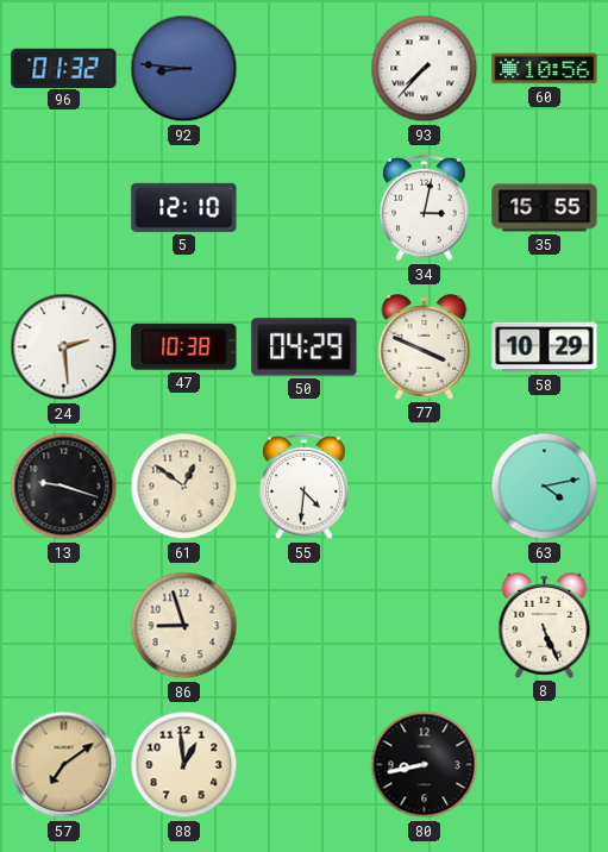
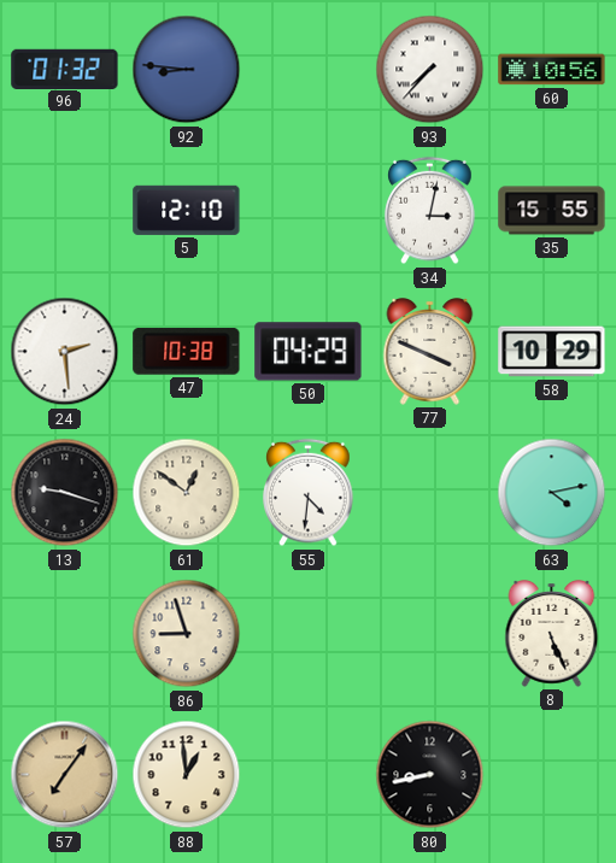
57: 7:09 -> 7:06 (65, 775)
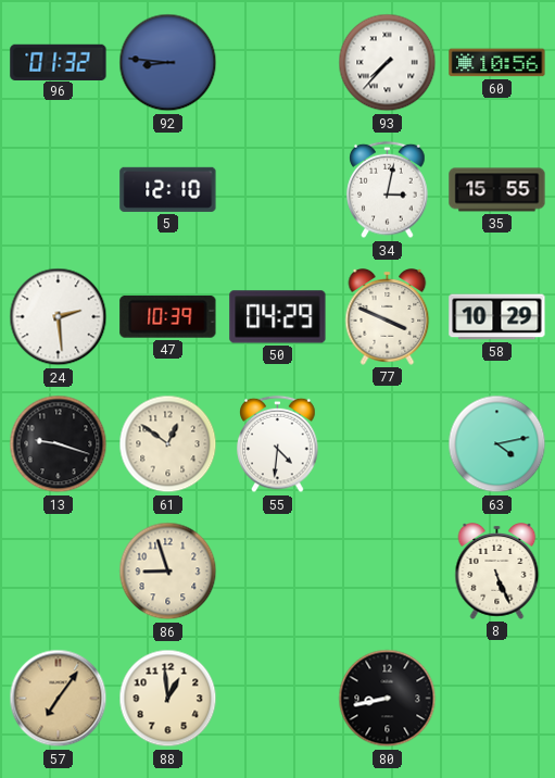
47: 10:38 -> 10:39 (168, 316)
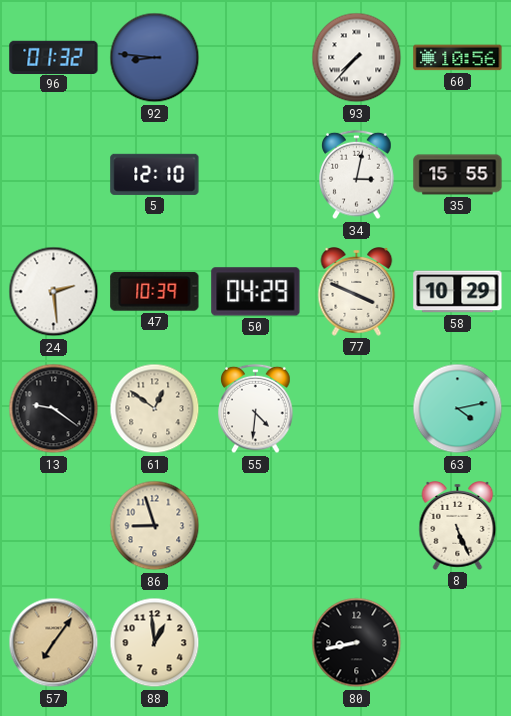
13: 9:18 -> 9:21 (54, 409)
